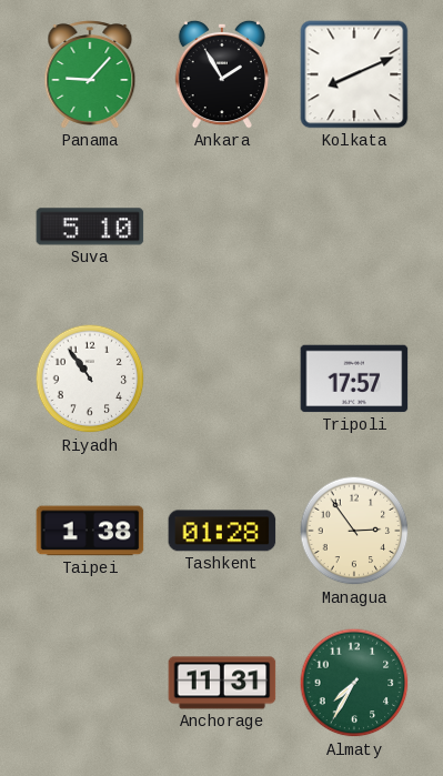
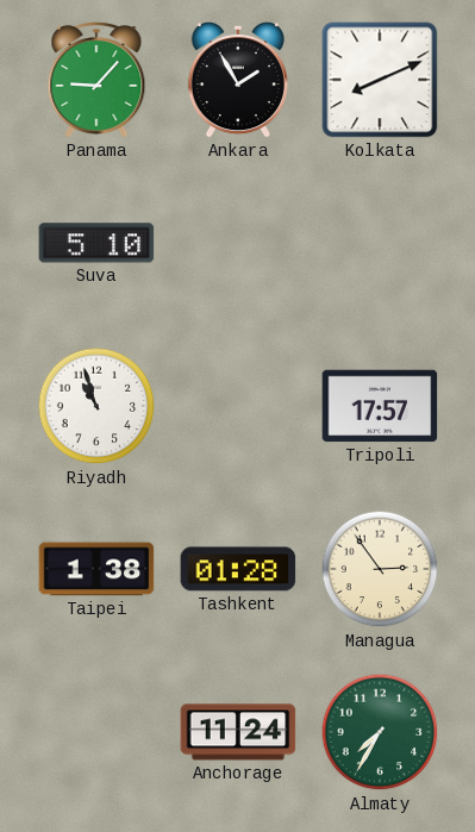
Riyadh: 10:54 -> 10:57 (96, 406)
Anchorage: 11:31 -> 11:24 (238, 732)
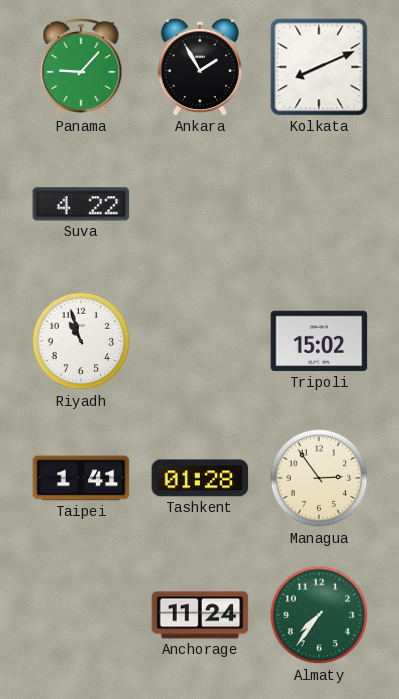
Suva: 5:10 -> 4:22 (81, 204)
Tripoli: 17:57 -> 15:02 (319, 341)
Taipei: 1:38 -> 1:41 (81, 478)
Almaty: 7:35 -> 7:36 (319, 615)
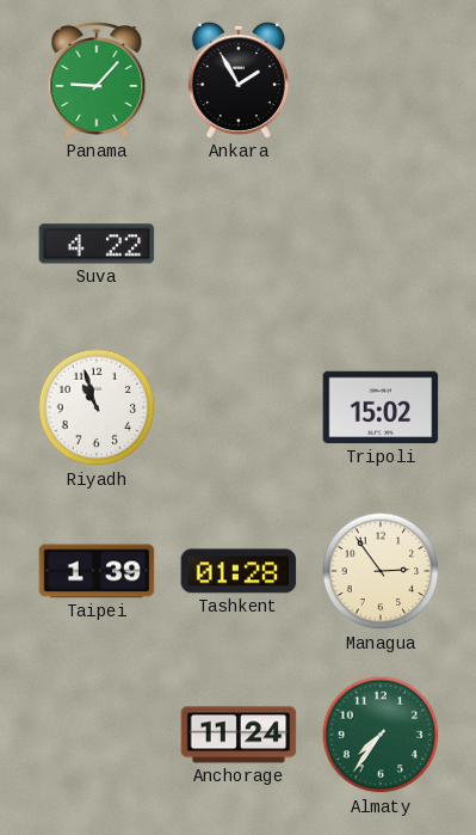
Kolkata: 8:11 -> none (319, 67)
Taipei: 1:41 -> 1:39 (97, 571)
